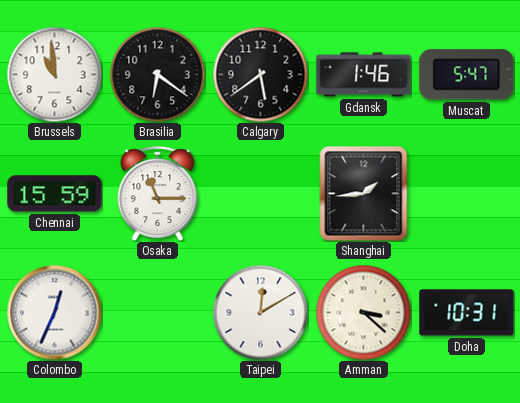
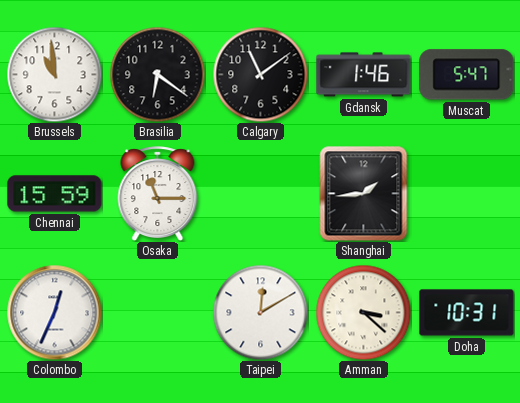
Calgary: 5:39 -> 11:09 (260, 74)
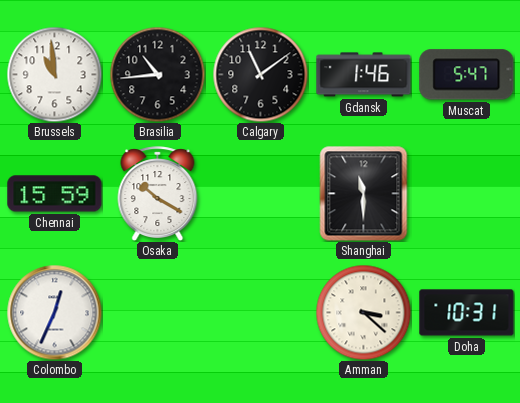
Brasilia: 6:21 -> 10:44 (157, 74)
Osaka: 11:15 -> 10:20 (158, 194)
Shanghai: 1:44 -> 11:30 (364, 193)
Taipei: 12:10 -> none (260, 312)
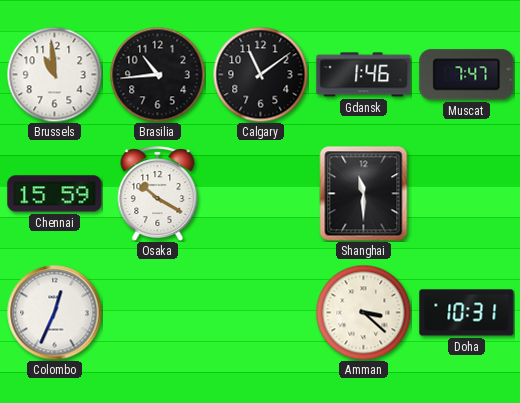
Muscat: 5:47 -> 7:47 (467, 75)
